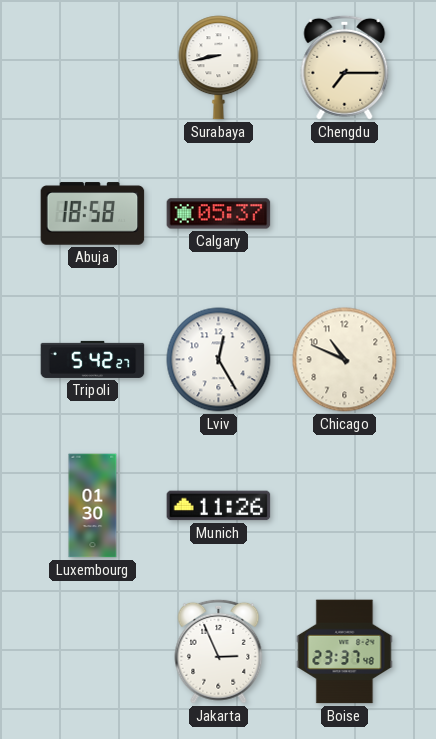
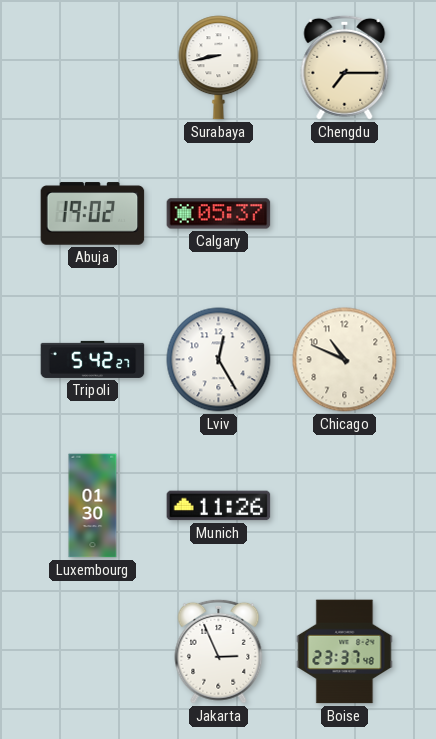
Abuja: 18:58 -> 19:02 (93, 214)
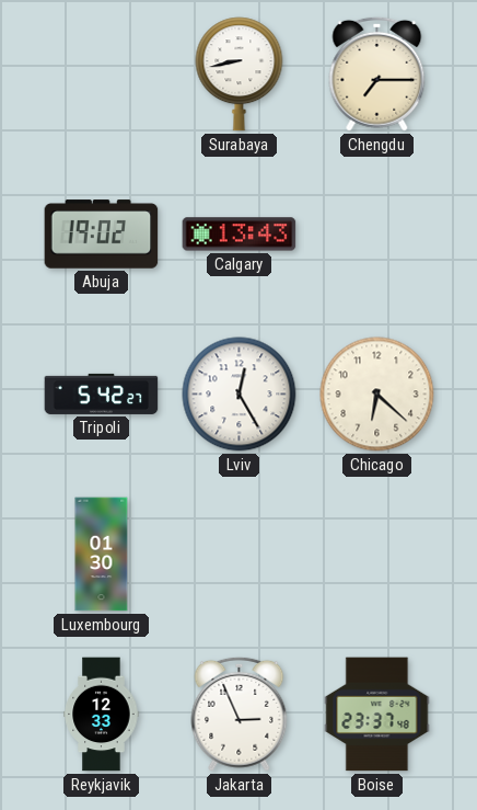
Calgary: 05:37 -> 13:43 (240, 235)
Chicago: 10:49 -> 6:22 (377, 395)
Munich: 11:26 -> none (219, 506)
Reykjavik: none -> 12:33 (102, 715)
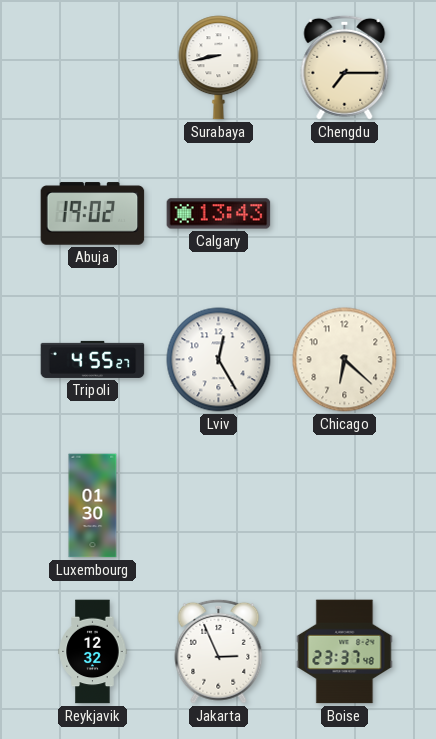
Tripoli: 5:42 -> 4:55 (93, 359)
Reykjavik: 12:33 -> 12:32 (93, 652)
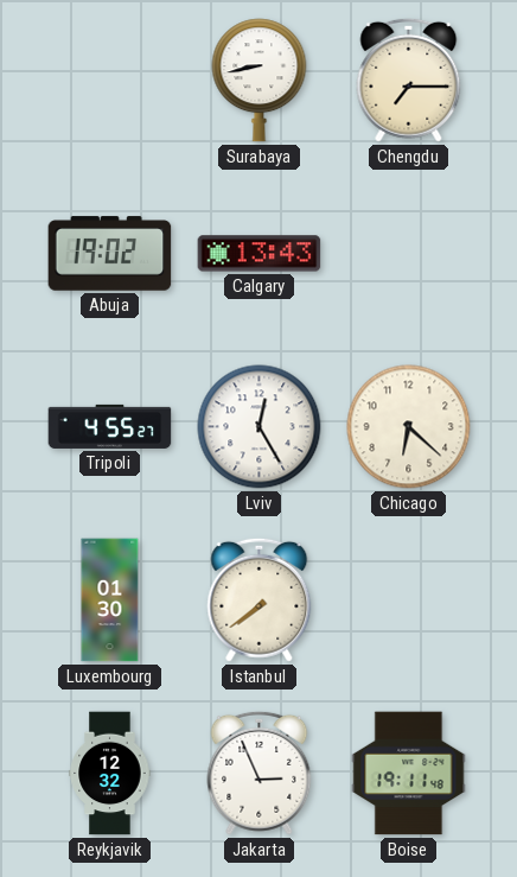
Istanbul: none -> 7:39 (260, 599)
Boise: 23:37 -> 19:11 (409, 774)
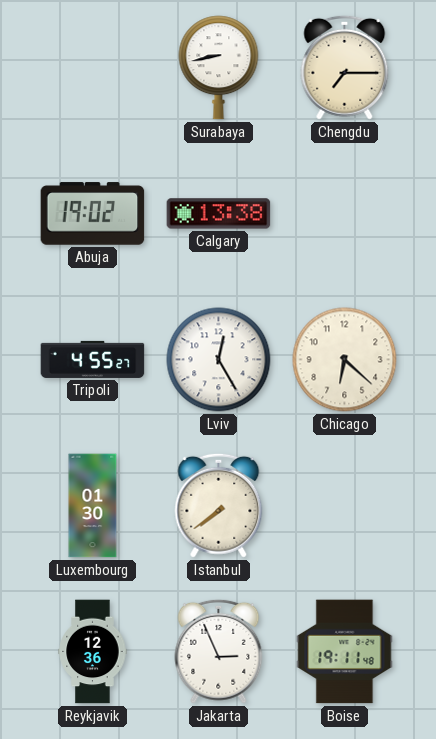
Calgary: 13:43 -> 13:38 (219, 214)
Reykjavik: 12:32 -> 12:36 (93, 652)
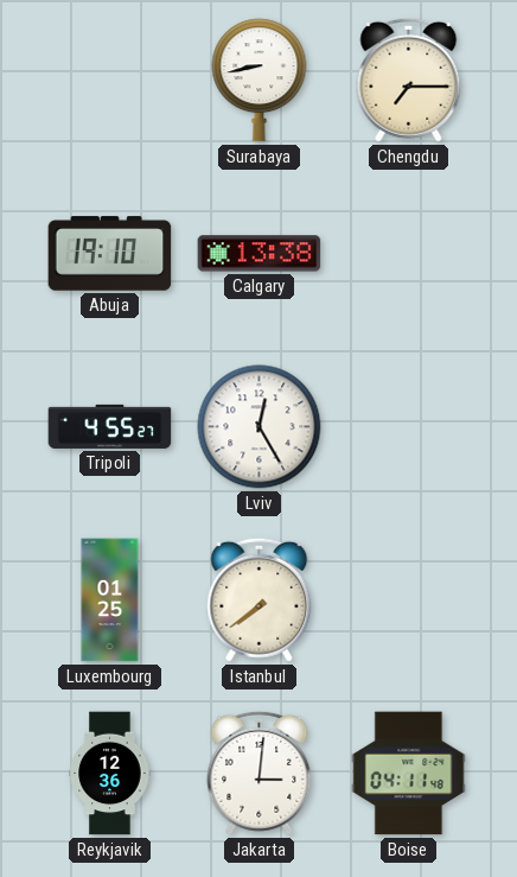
Abuja: 19:02 -> 19:10 (110, 254)
Chicago: 6:22 -> none (345, 360)
Luxembourg: 01:30 -> 01:25 (110, 600)
Jakarta: 2:56 -> 3:01 (260, 773)
Boise: 19:11 -> 04:11 (409, 774)
